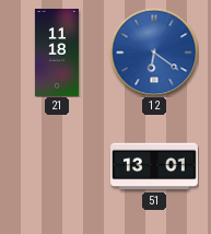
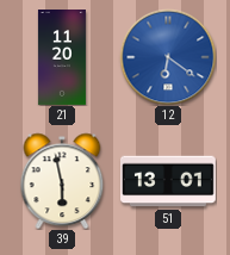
21: 11:18 -> 11:20 (62, 58)
39: none -> 5:58 (62, 181)
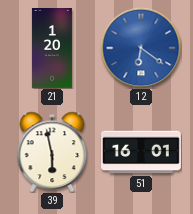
21: 11:20 -> 1:20 (52, 49)
51: 13:01 -> 16:01 (142, 152)
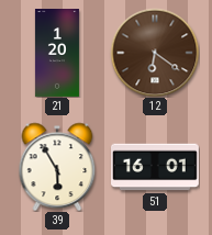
12 dial: blue -> brown (155, 53)
39: 5:58 -> 5:55 (57, 167)
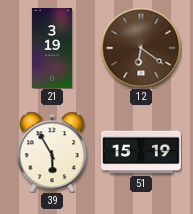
21: 1:20 -> 3:19 (52, 49)
51: 16:01 -> 15:19 (142, 152)
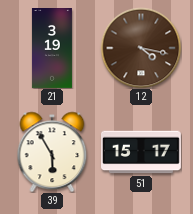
12: 6:21 -> 4:17 (141, 48)
51: 15:19 -> 15:17 (142, 152)
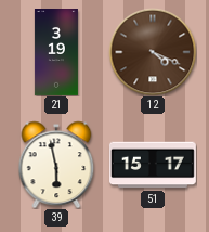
12: 4:17 -> 4:19 (153, 52)
39: 5:55 -> 5:58 (56, 165)
